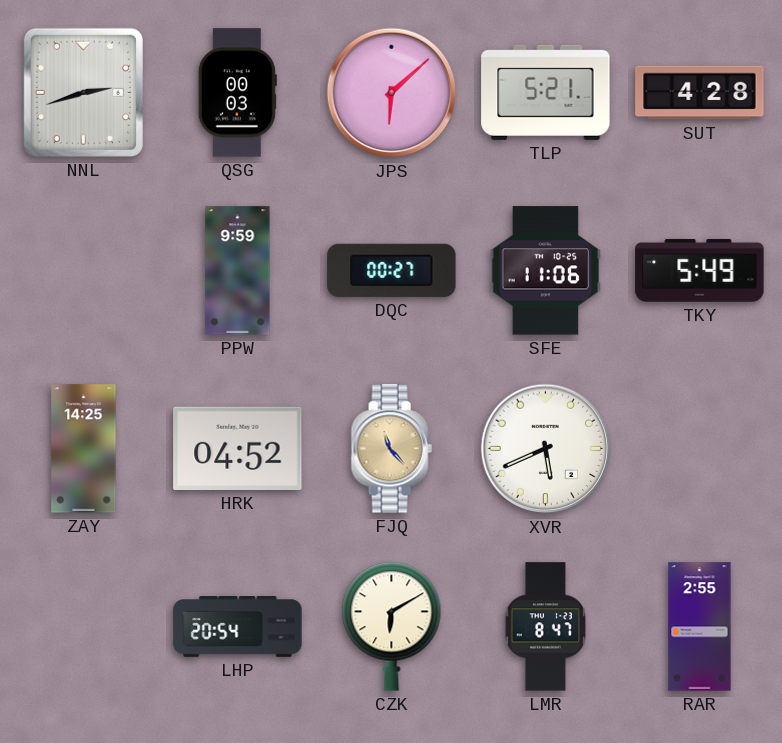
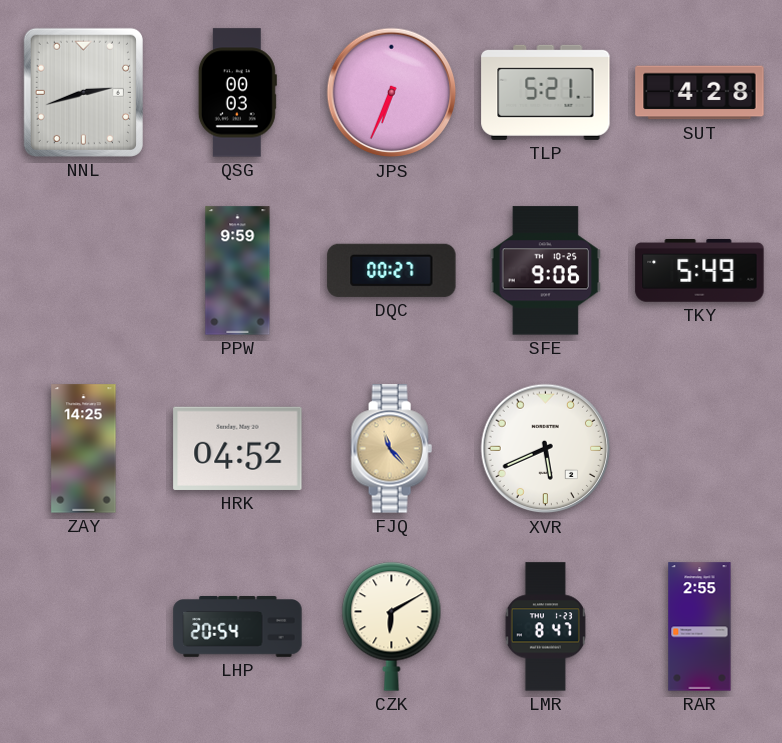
JPS: 6:08 -> 6:34 (392, 93)
SFE: 11:06 -> 9:06 (546, 271)
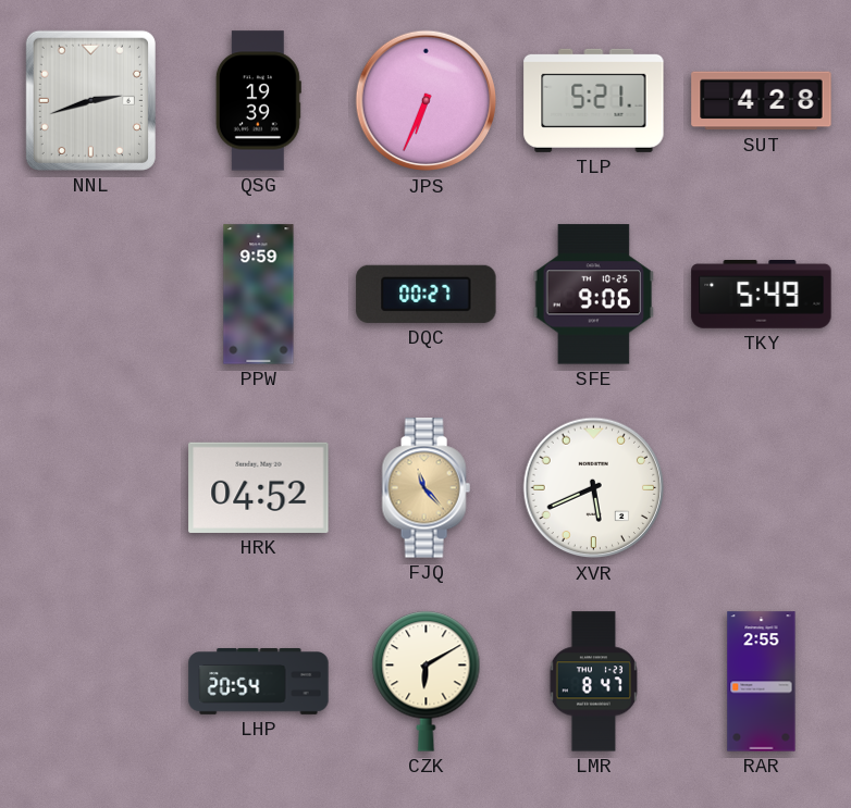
QSG: 00:03 -> 19:39 (258, 101)
ZAY: 14:25 -> none (84, 449)
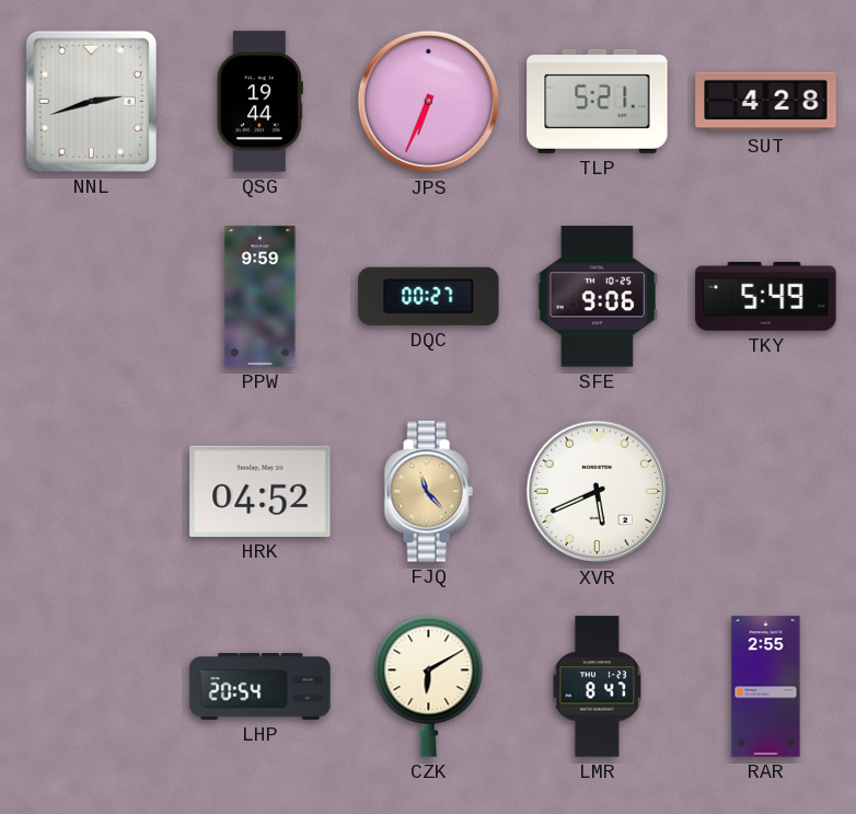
QSG: 19:39 -> 19:44 (259, 102)
